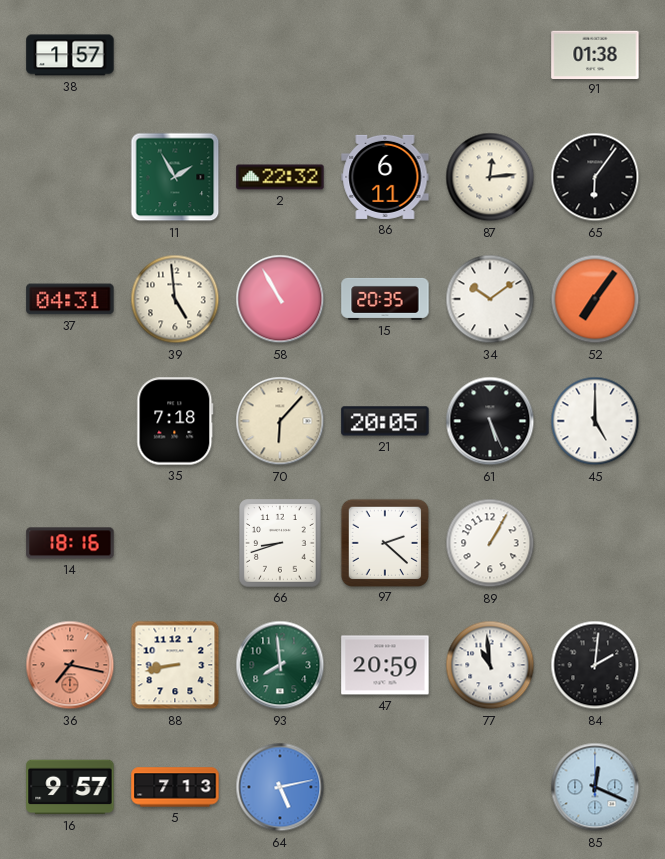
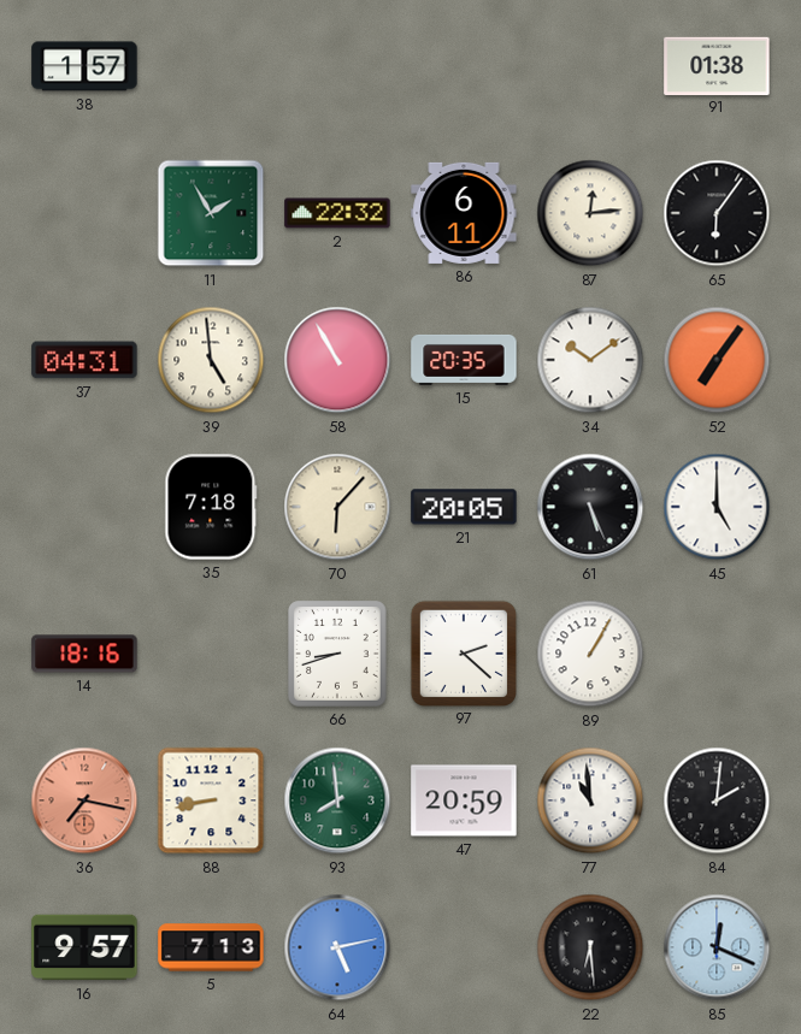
22: none -> 6:29 (590, 947)
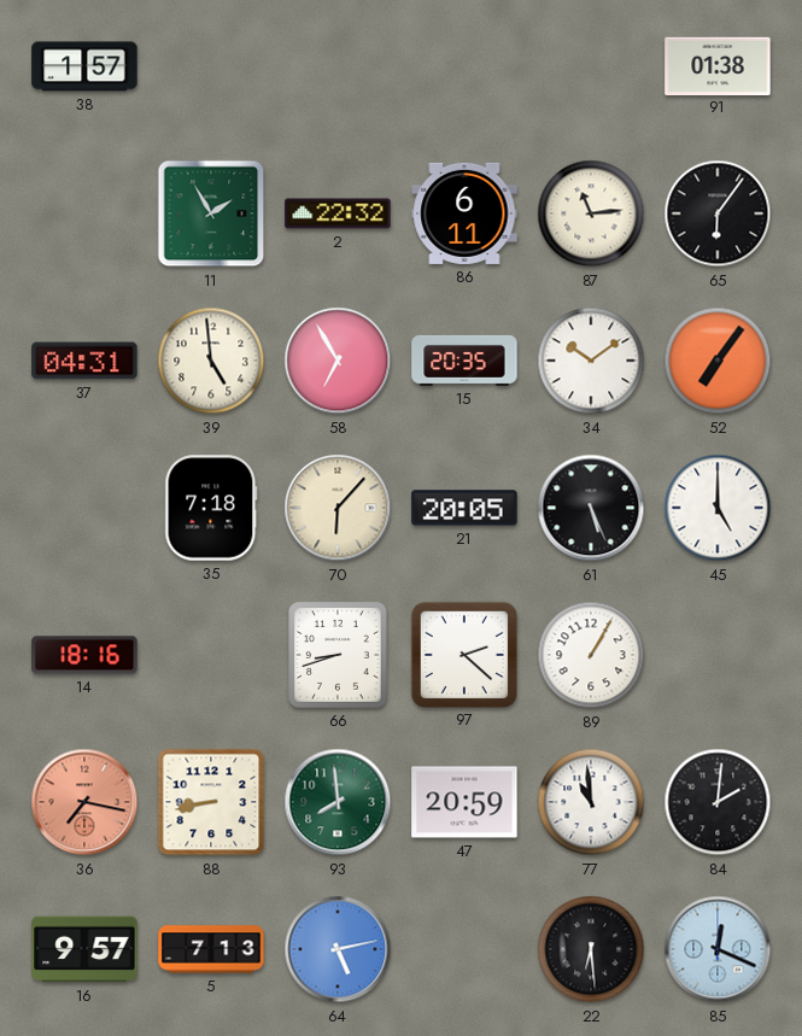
87: 12:14 -> 11:14 (591, 213)
58: 10:55 -> 6:55 (338, 361)
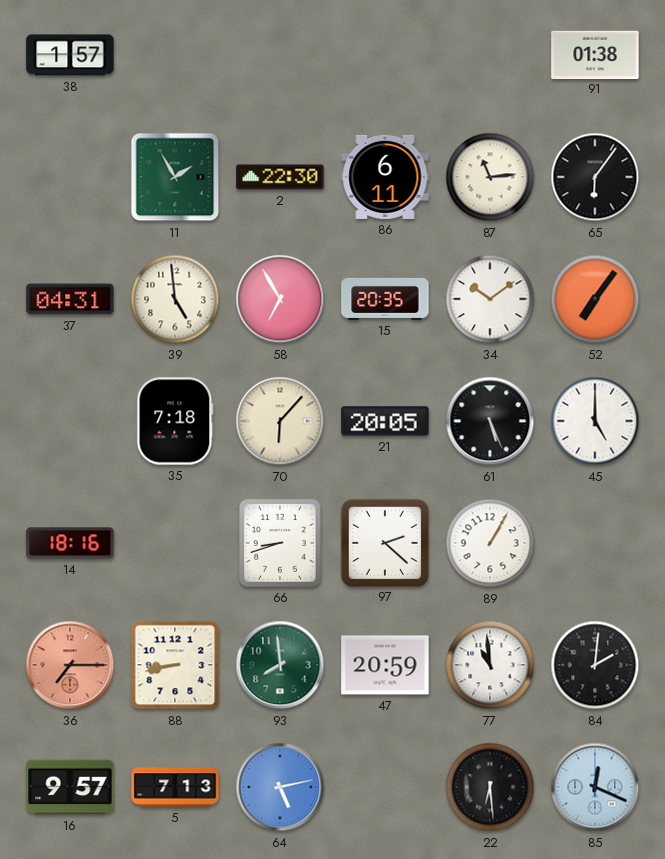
2: 22:32 -> 22:30 (280, 177)
36: 7:17 -> 7:15 (70, 665)
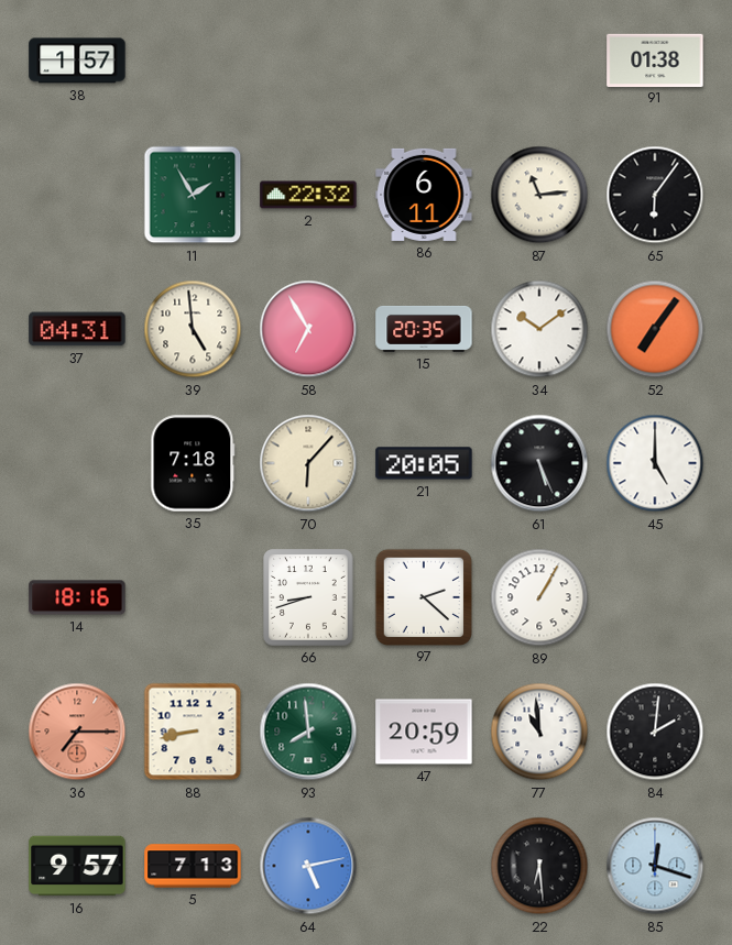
2: 22:30 -> 22:32 (308, 195)
85: 12:19 -> 12:18 (655, 866)
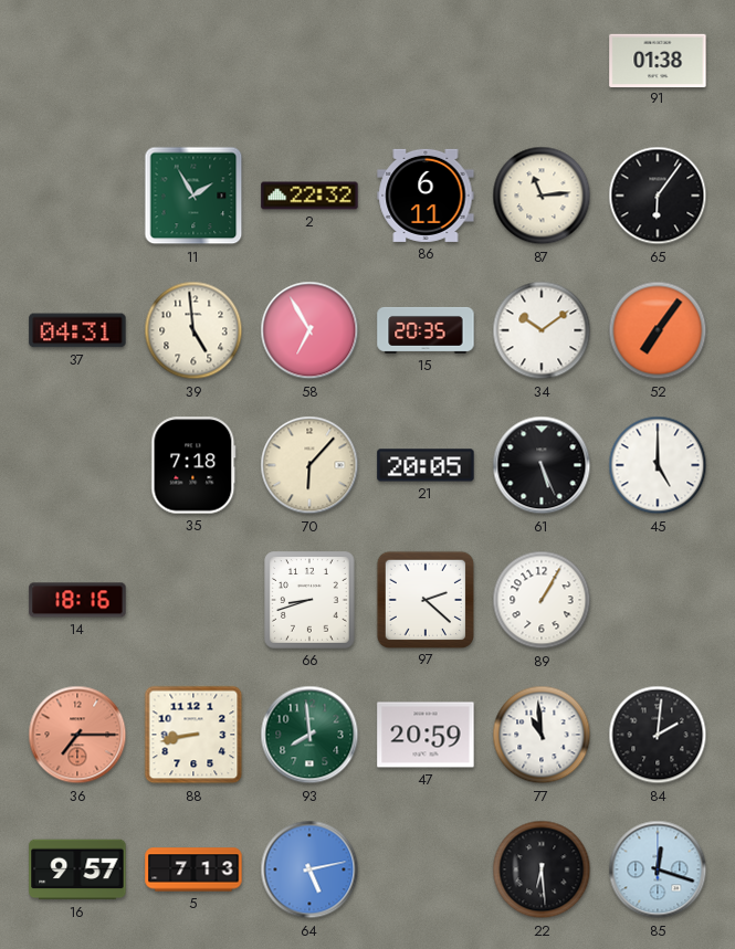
38: 1:57 -> none (77, 61)
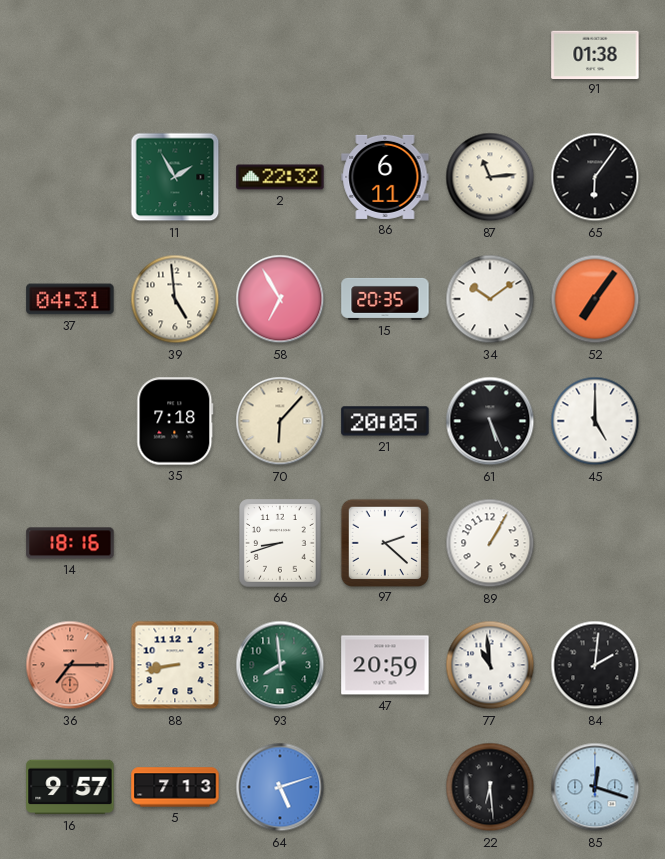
64: 5:13 -> 5:12 (280, 787)
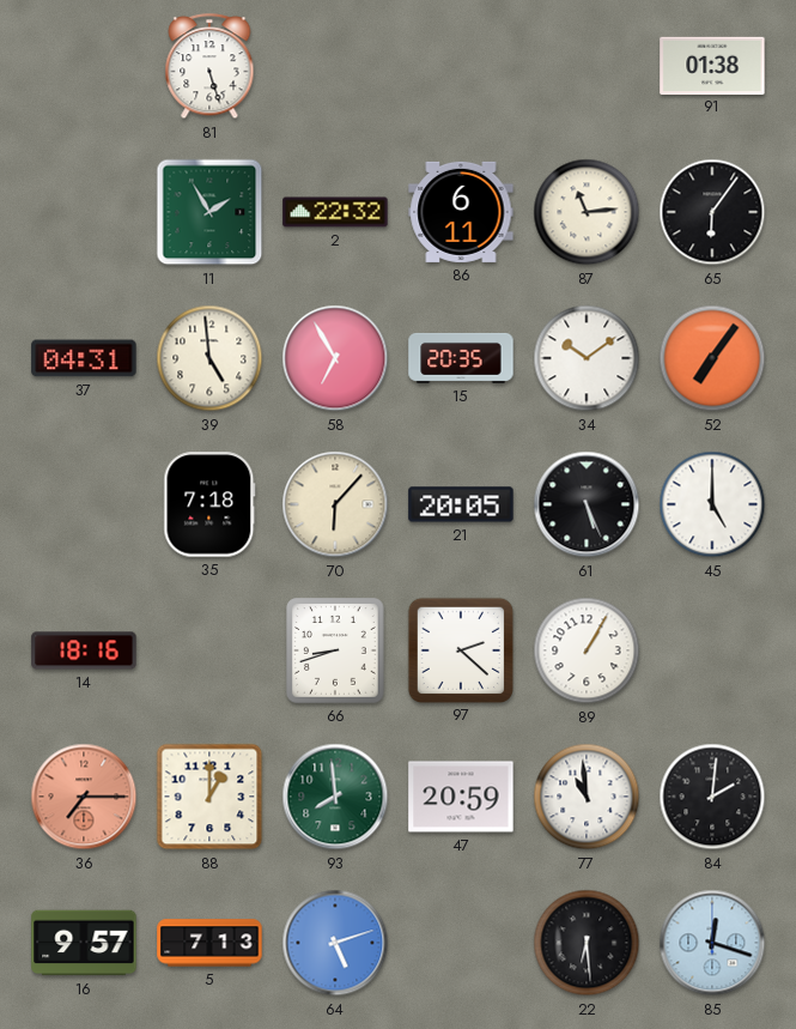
81: none -> 5:27 (209, 67)
88: 8:43 -> 1:00 (209, 797)
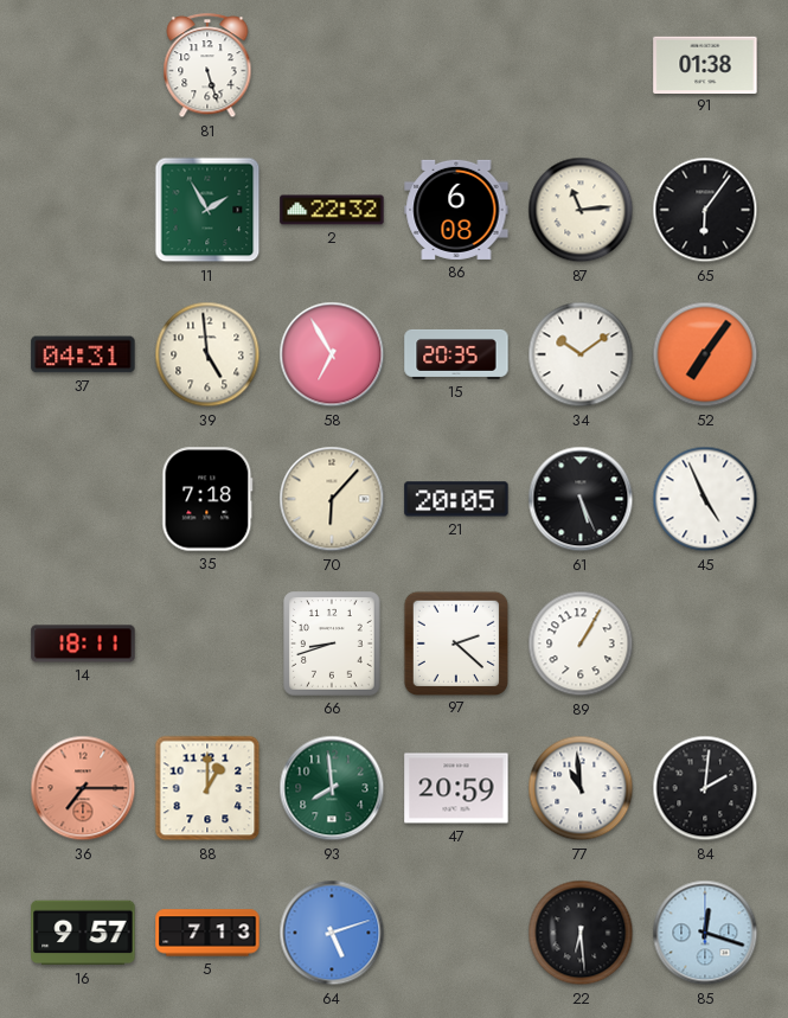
86: 6:11 -> 6:08 (456, 210)
45: 5:00 -> 4:56 (705, 499)
14: 18:16 -> 18:11 (83, 644)
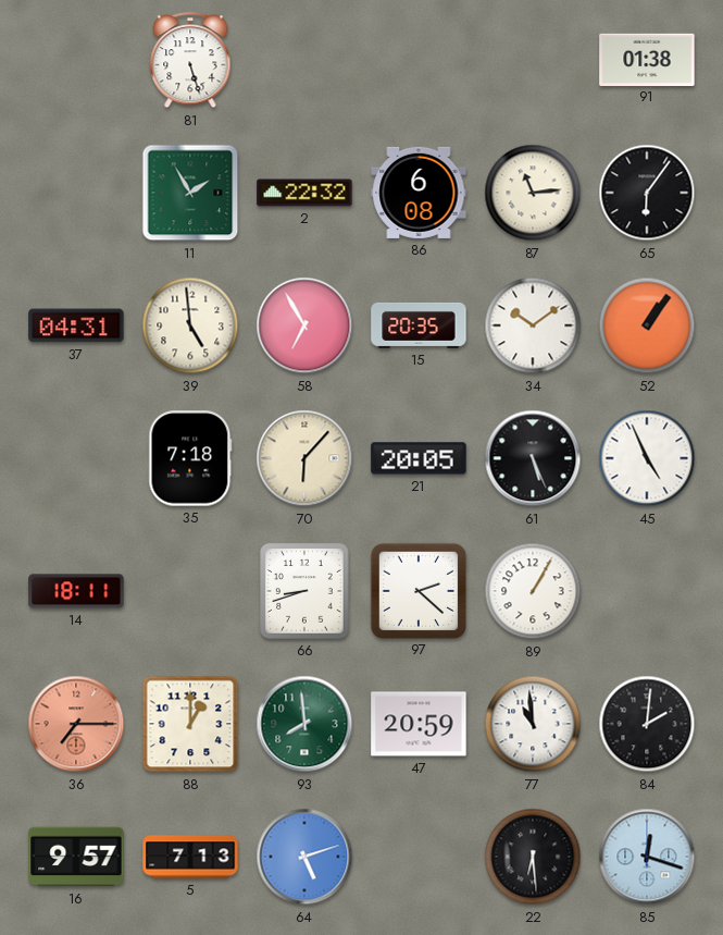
52: 7:06 -> 1:06 (647, 325)
